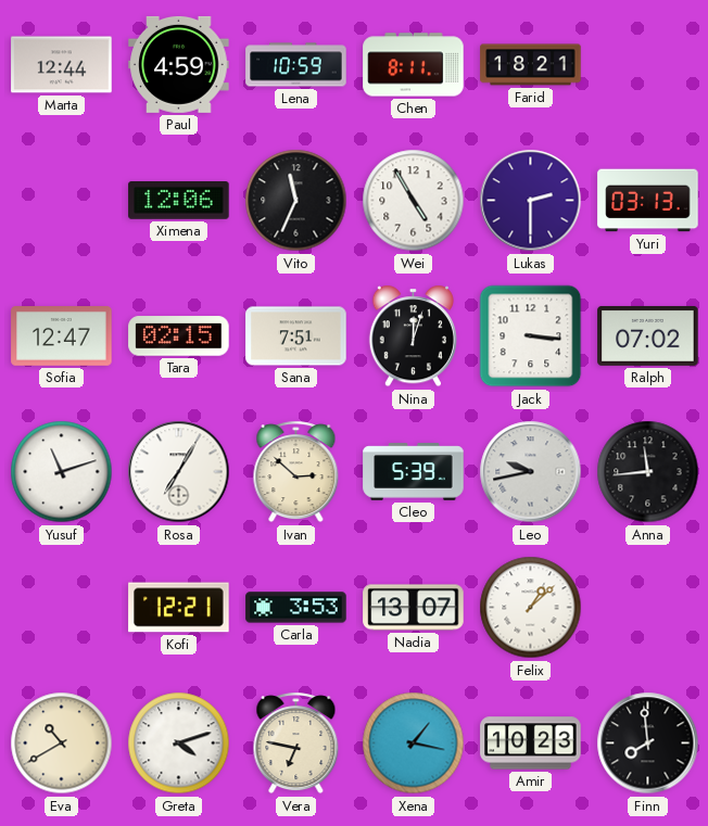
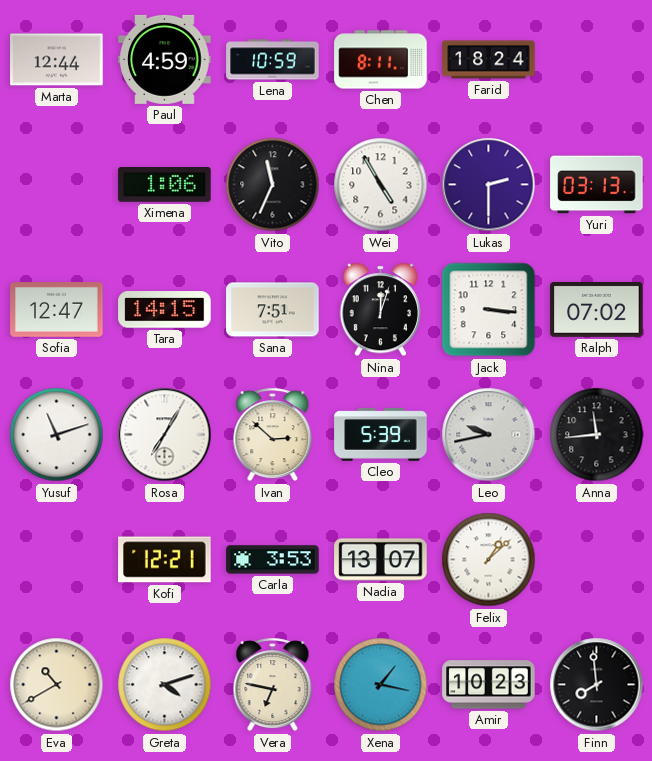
Farid: 18:21 -> 18:24 (489, 60)
Ximena: 12:06 -> 1:06 (165, 185)
Tara: 02:15 -> 14:15 (165, 310)
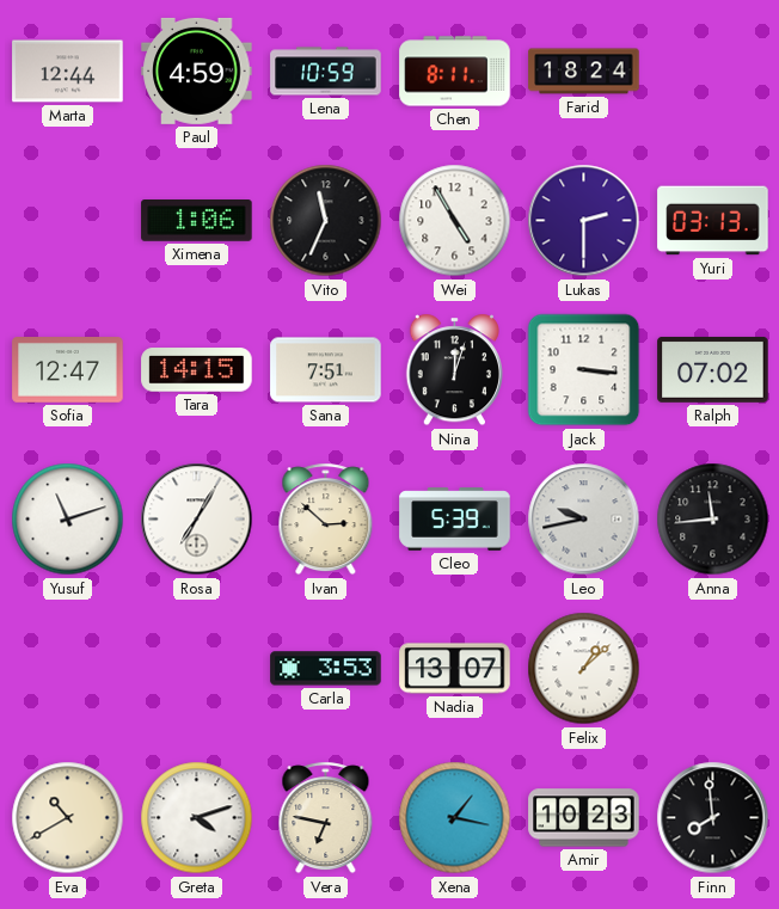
Kofi: 12:21 -> none (165, 560)
